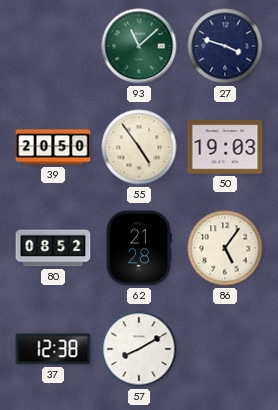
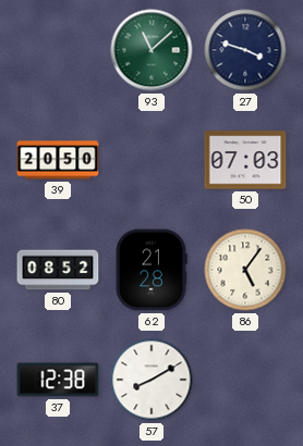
55: 4:54 -> none (139, 147)
50: 19:03 -> 07:03 (245, 160)
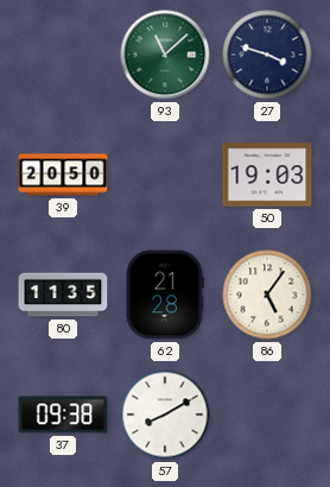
50: 07:03 -> 19:03 (267, 175)
80: 08:52 -> 11:35 (63, 295)
37: 12:38 -> 09:38 (63, 415)
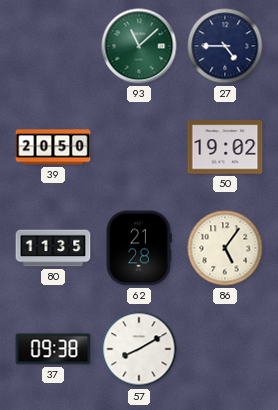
27: 3:48 -> 4:45 (225, 46)
50: 19:03 -> 19:02 (225, 147)
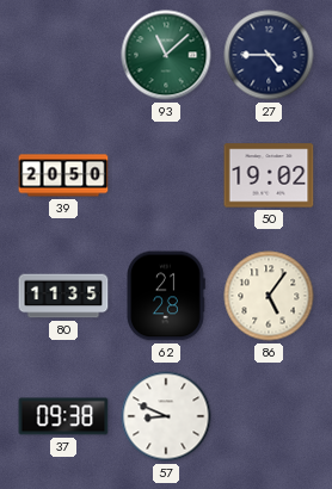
57: 8:10 -> 8:49 (166, 416)
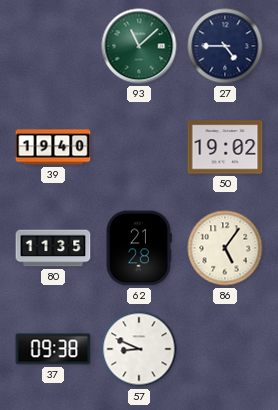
39: 20:50 -> 19:40 (53, 147)
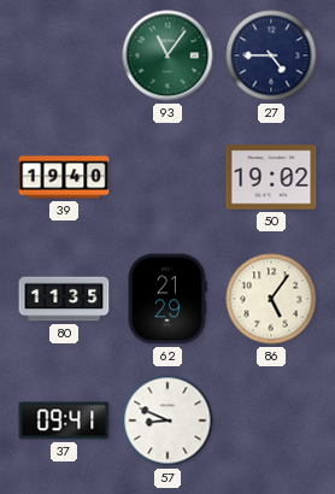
93: 11:08 -> 11:06 (167, 55)
62: 21:28 -> 21:29 (167, 299)
37: 09:38 -> 09:41 (64, 421)
